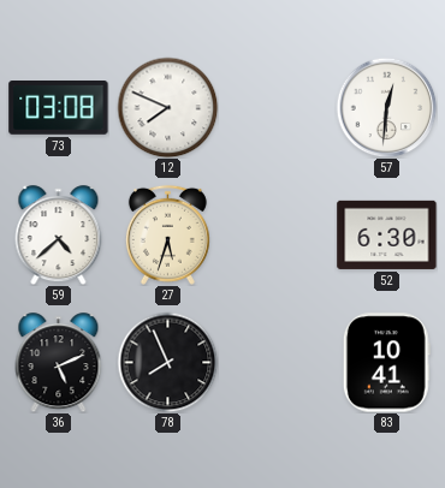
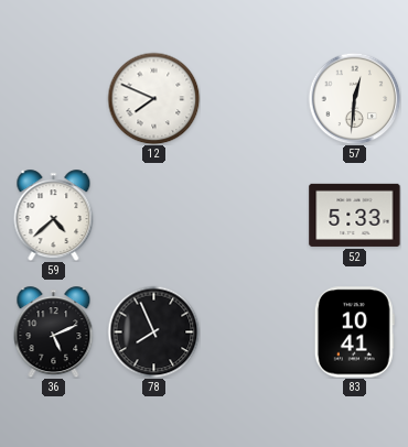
73: 03:08 -> none (59, 108)
27: 5:33 -> none (167, 234)
52: 6:30 -> 5:33 (355, 215)
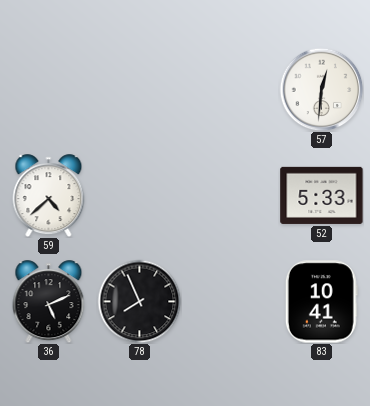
12: 7:49 -> none (153, 98)
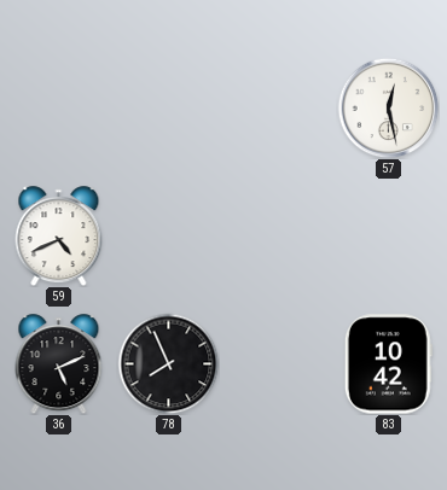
57: 12:31 -> 12:28 (388, 107)
59: 4:38 -> 4:41 (59, 237)
52: 5:33 -> none (322, 195)
83: 10:41 -> 10:42 (388, 364)
